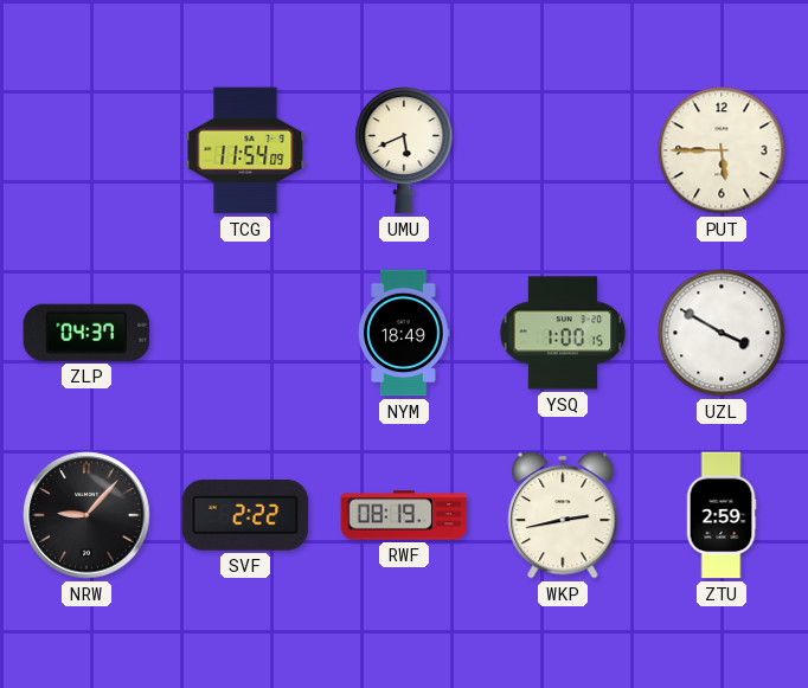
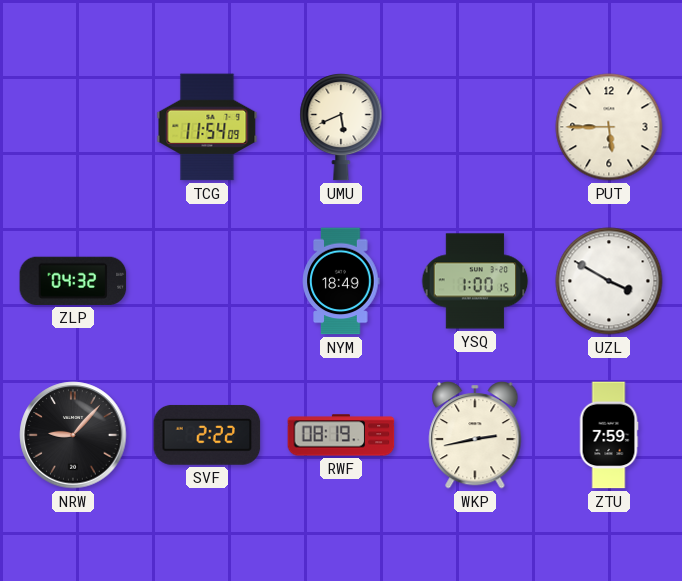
ZLP: 04:37 -> 04:32 (73, 281)
ZTU: 2:59 -> 7:59 (609, 435)
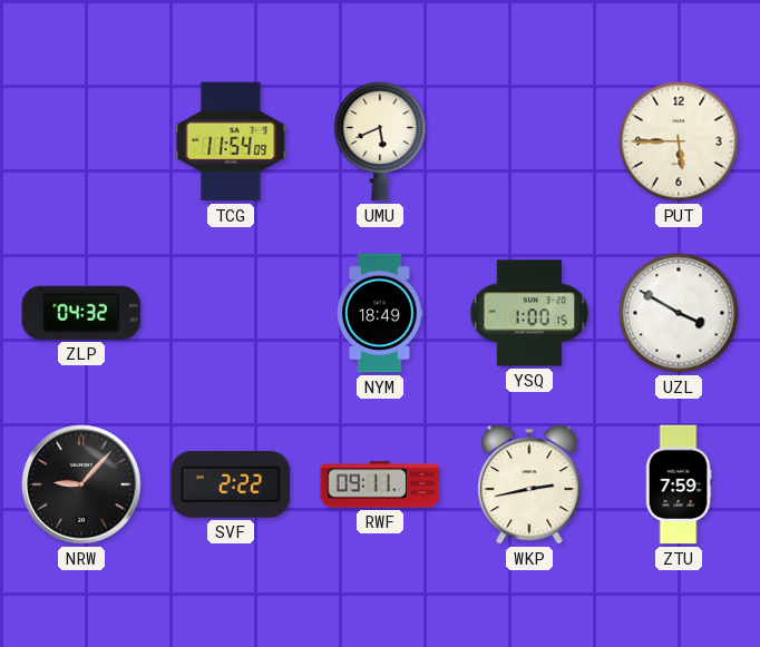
RWF: 08:19 -> 09:11 (380, 484)
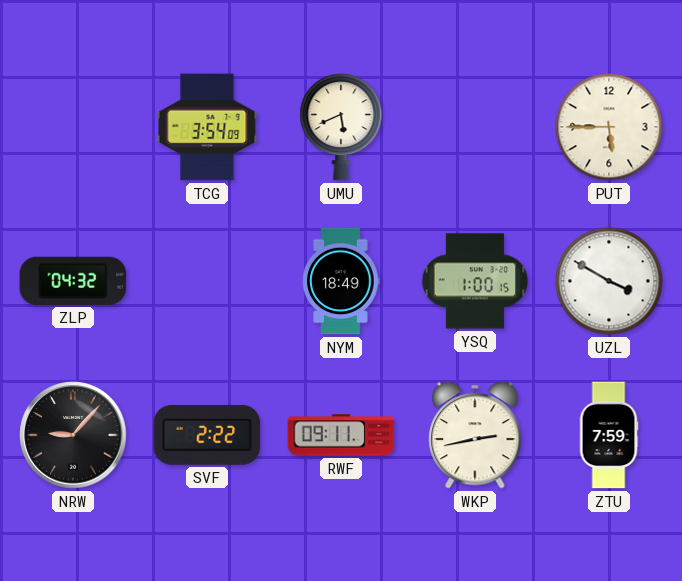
TCG: 11:54 -> 3:54 (207, 127)
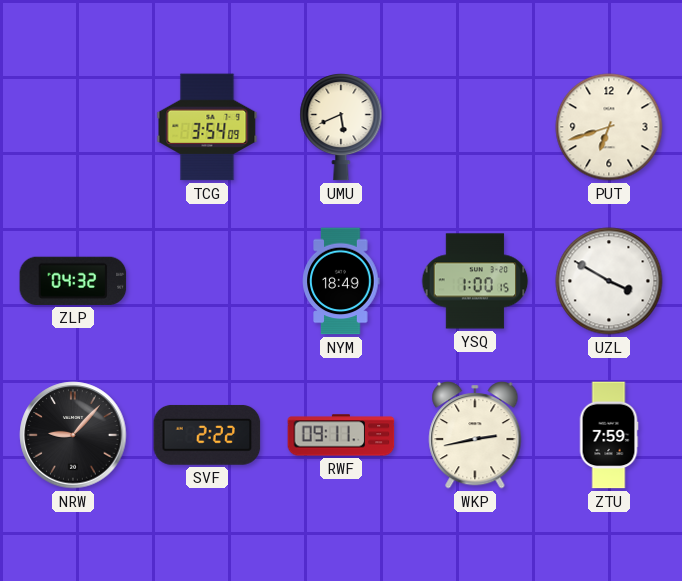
PUT: 5:45 -> 6:42 (609, 127)
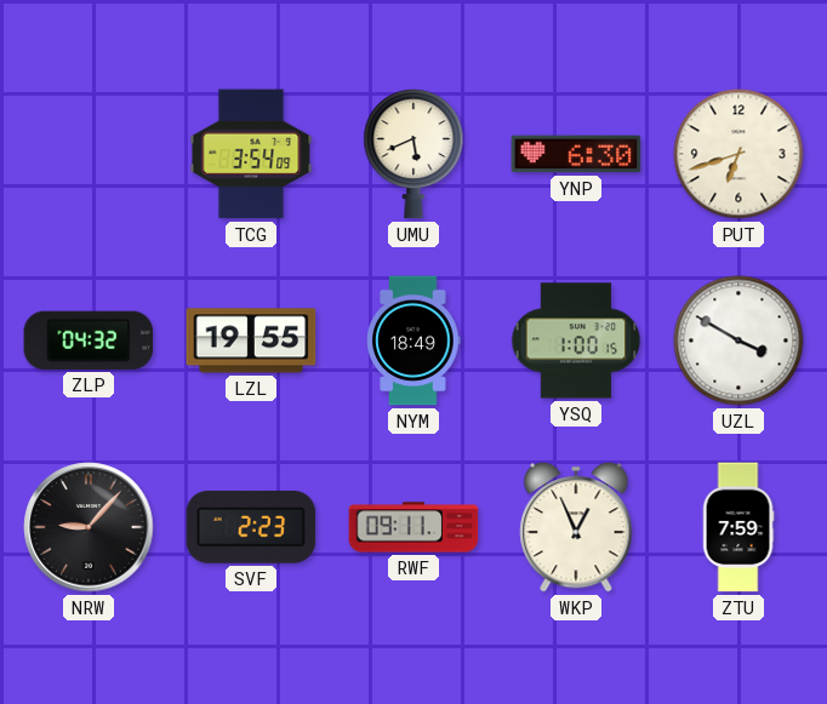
YNP: none -> 6:30 (576, 154)
LZL: none -> 19:55 (251, 340)
SVF: 2:22 -> 2:23 (251, 527)
WKP: 2:43 -> 12:56 (576, 527)
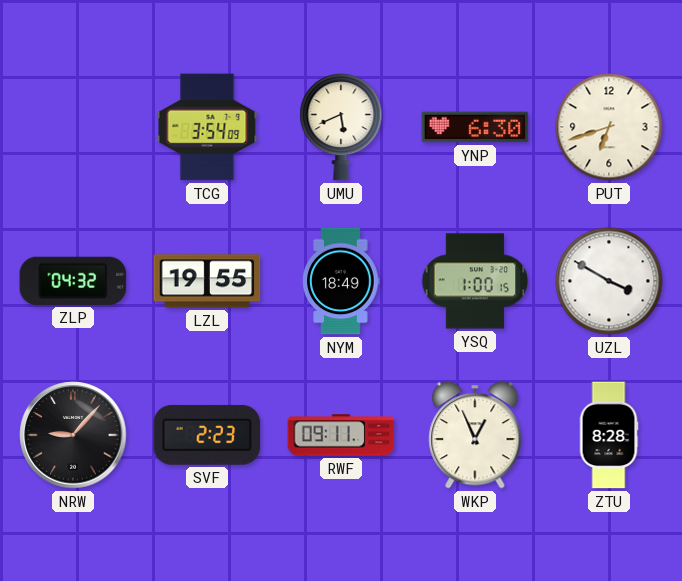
ZTU: 7:59 -> 8:28 (609, 435)
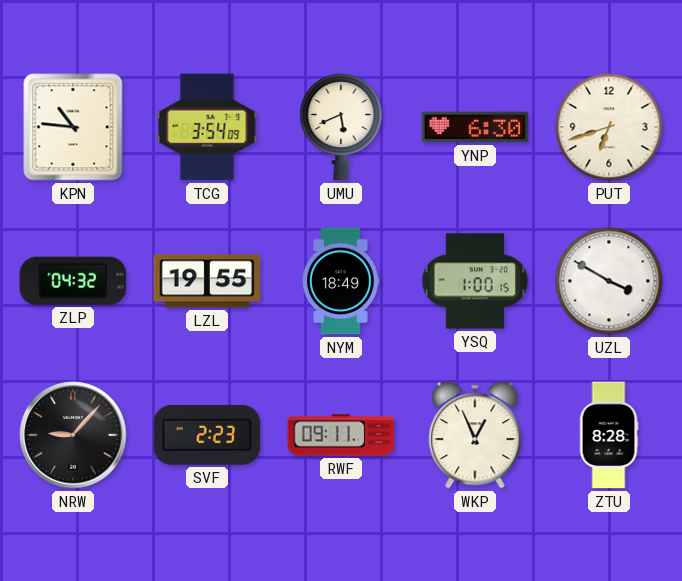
KPN: none -> 10:46 (73, 127)
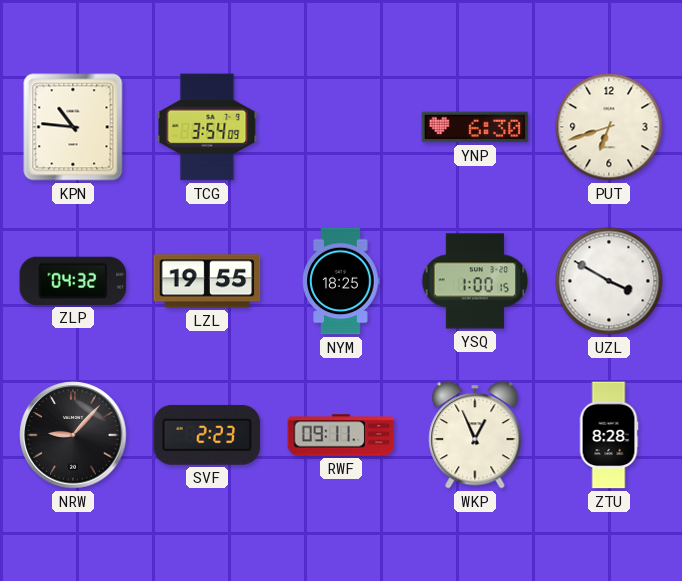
UMU: 5:41 -> none (341, 127)
NYM: 18:49 -> 18:25 (341, 281)
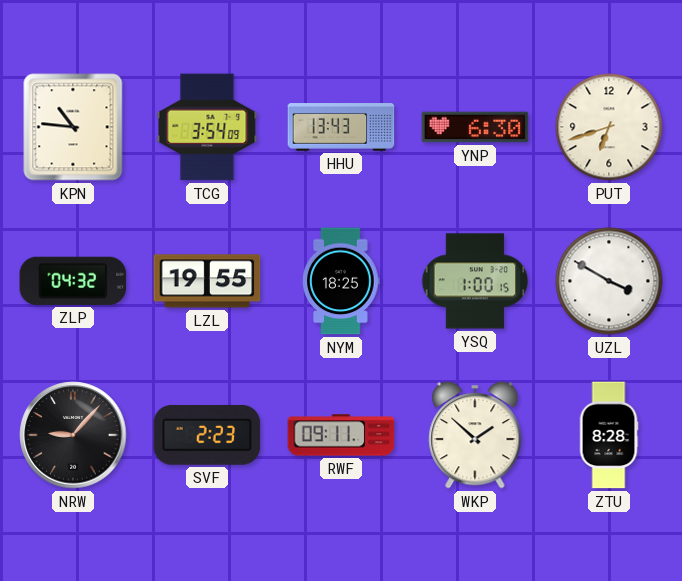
HHU: none -> 13:43 (341, 127)
WKP: 12:56 -> 1:52 (475, 435)
